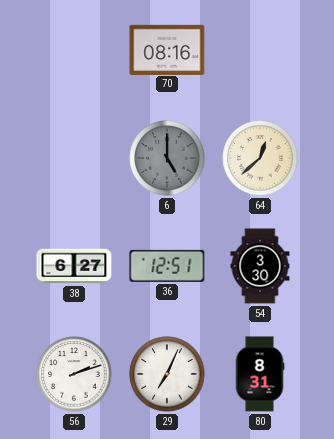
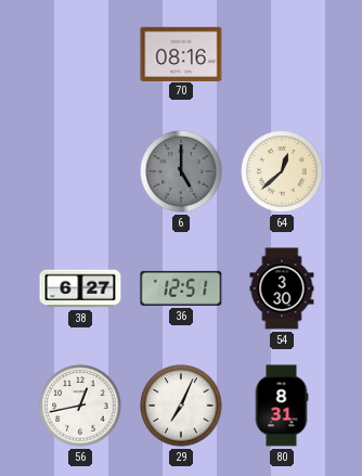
56: 2:12 -> 12:43 (80, 406)
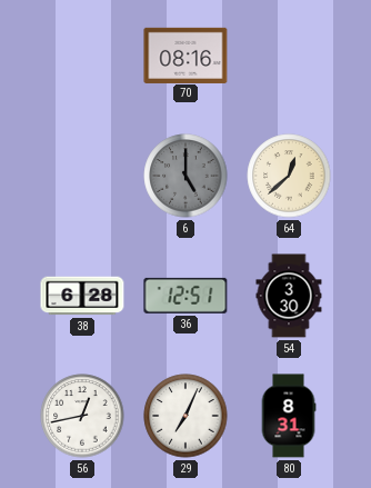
38: 6:27 -> 6:28 (82, 296)
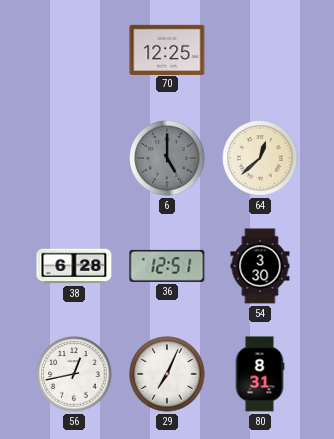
70: 08:16 -> 12:25 (167, 49)
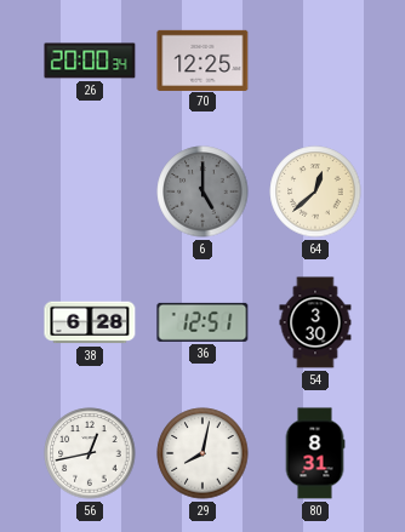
26: none -> 20:00 (90, 61)
29: 7:04 -> 8:02 (202, 453)
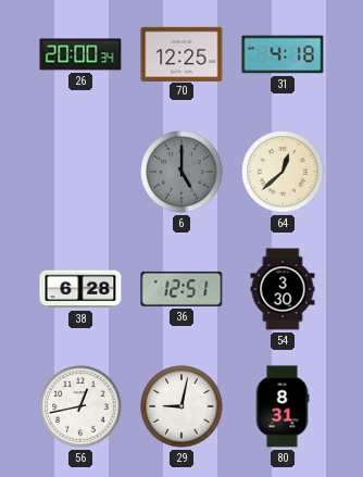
31: none -> 4:18 (283, 54)
29: 8:02 -> 9:02 (181, 406)
